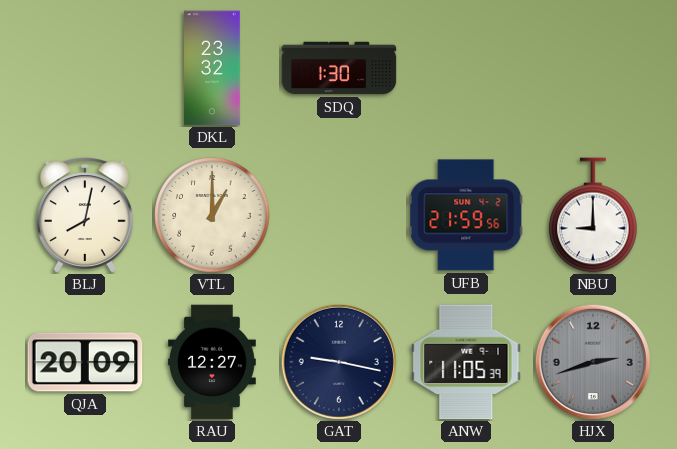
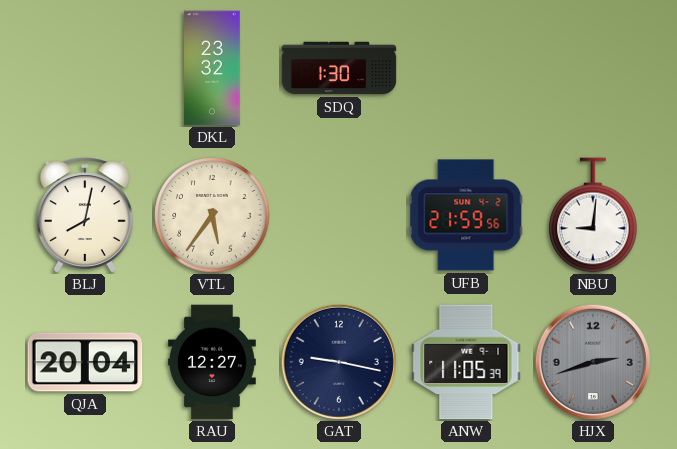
VTL: 1:00 -> 5:36 (212, 215)
NBU: 9:00 -> 9:01 (593, 215)
QJA: 20:09 -> 20:04 (85, 362)
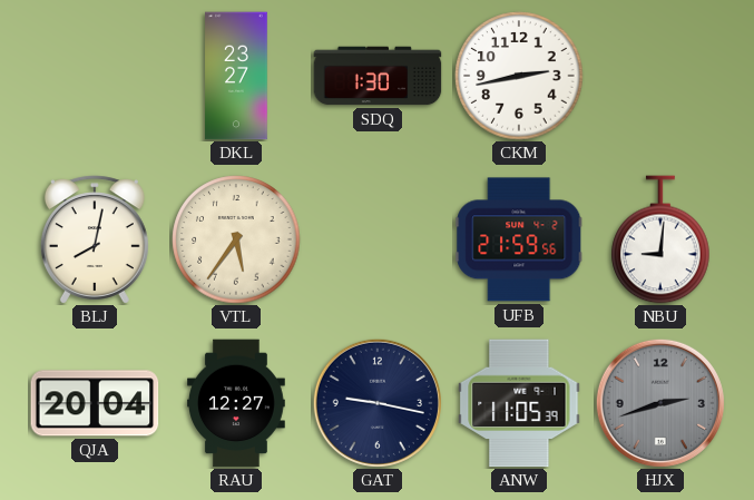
DKL: 23:32 -> 23:27 (236, 76)
CKM: none -> 2:43 (519, 76)
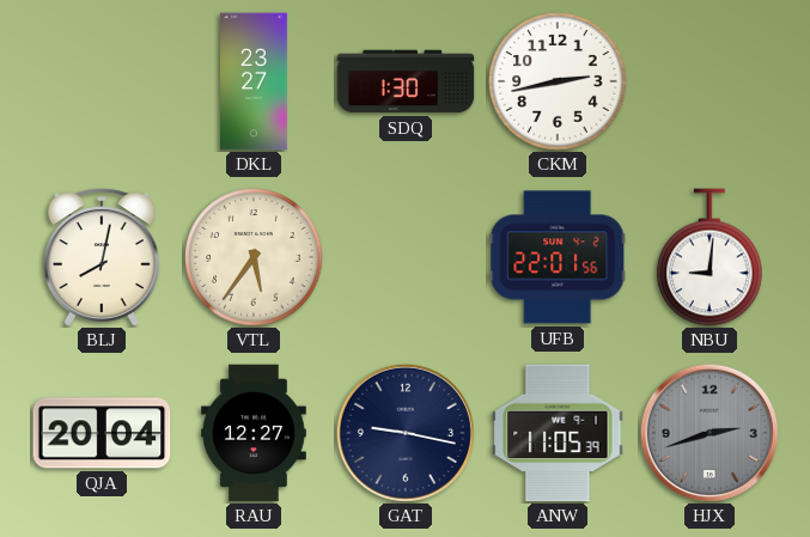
UFB: 21:59 -> 22:01 (558, 257)
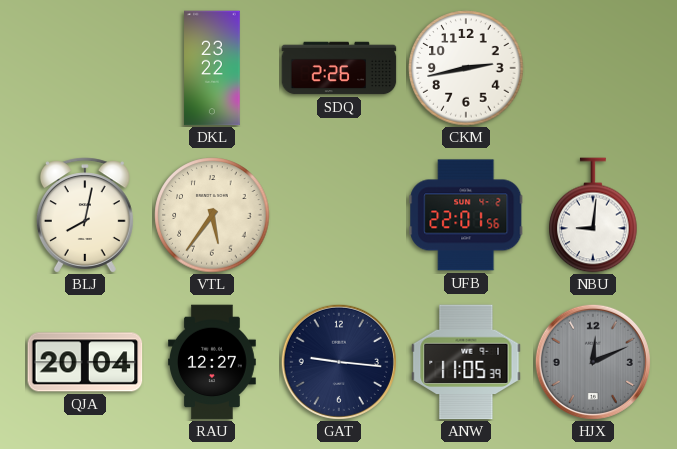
DKL: 23:27 -> 23:22 (212, 68)
SDQ: 1:30 -> 2:26 (339, 68)
GAT: 9:17 -> 9:16 (339, 362)
HJX: 2:42 -> 12:11 (593, 362)
